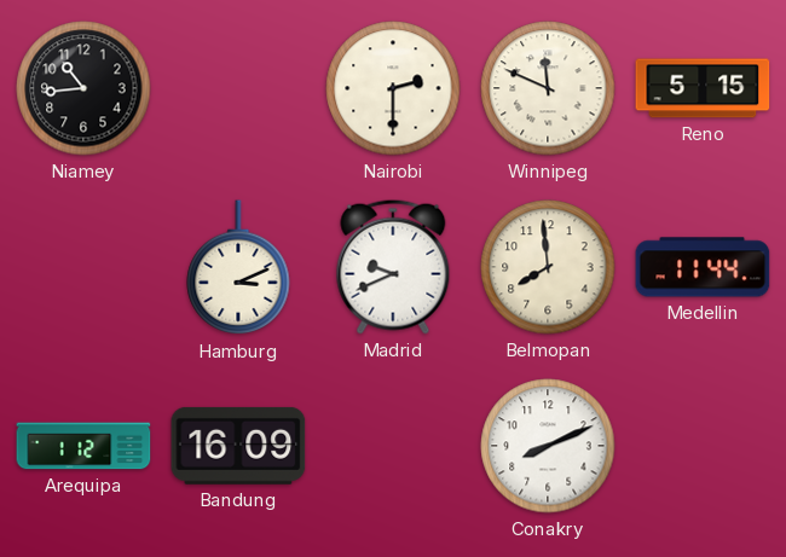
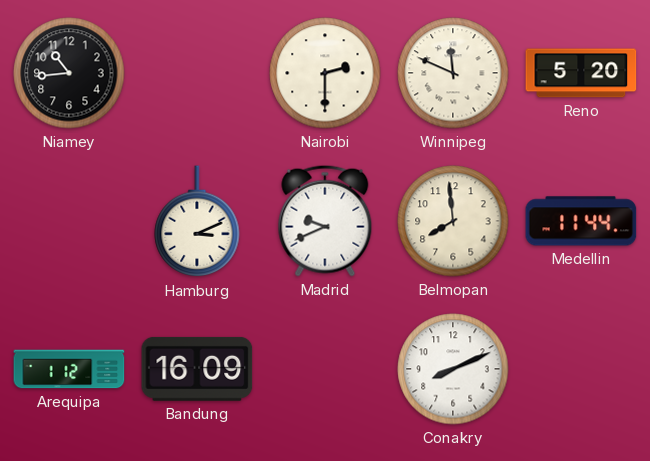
Reno: 5:15 -> 5:20 (581, 73)
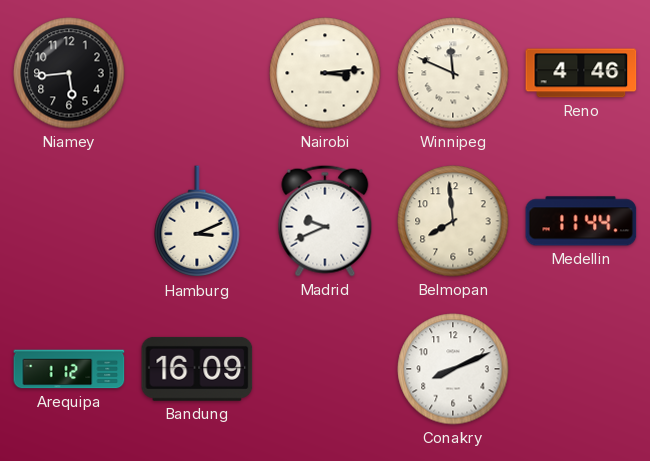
Niamey: 10:44 -> 5:44 (69, 73)
Nairobi: 2:30 -> 3:14 (325, 73)
Reno: 5:20 -> 4:46 (581, 73)
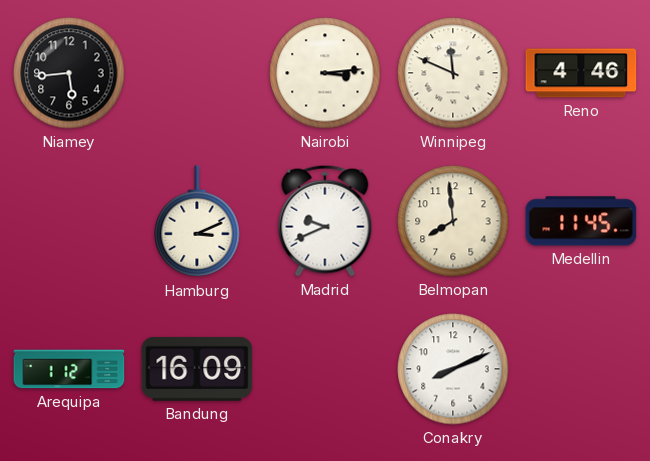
Medellin: 11:44 -> 11:45 (581, 221)
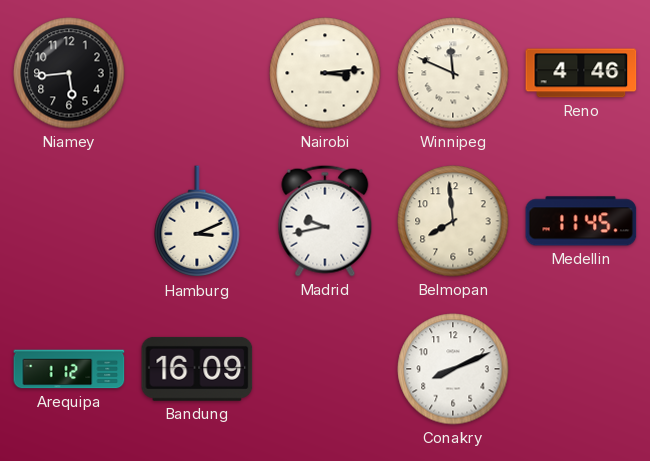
Madrid: 9:41 -> 9:43 (325, 221)
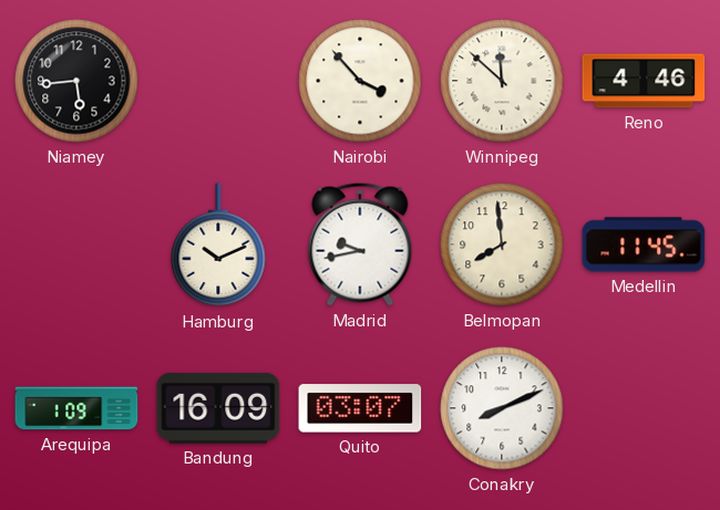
Nairobi: 3:14 -> 3:53 (360, 81)
Winnipeg: 11:49 -> 11:52 (502, 81)
Hamburg: 3:11 -> 10:11 (218, 246)
Arequipa: 1:12 -> 1:09 (76, 408)
Quito: none -> 03:07 (360, 408)
